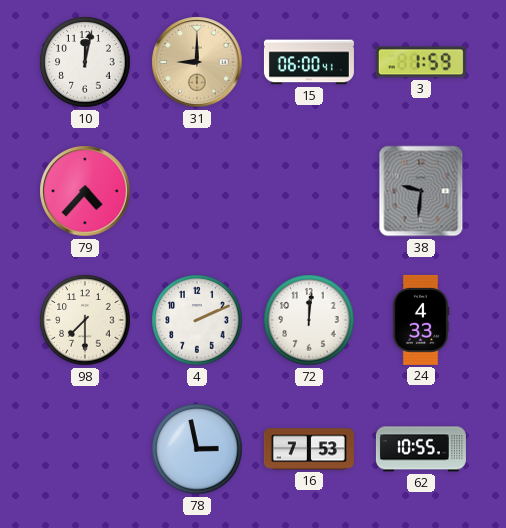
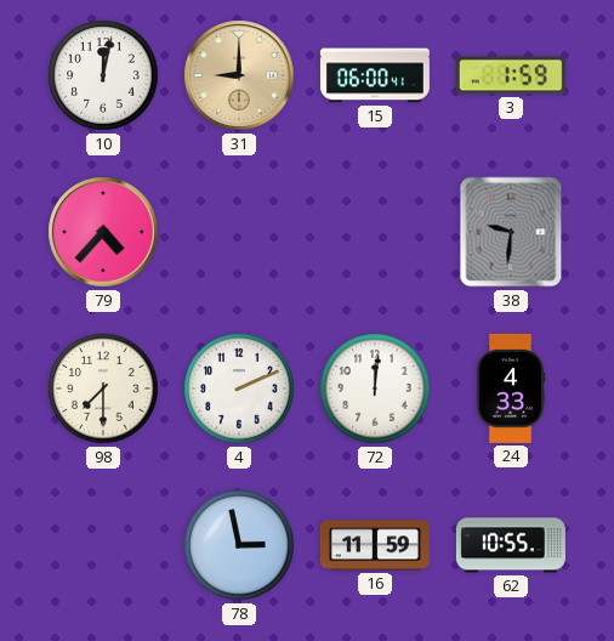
16: 7:53 -> 11:59 (375, 545)
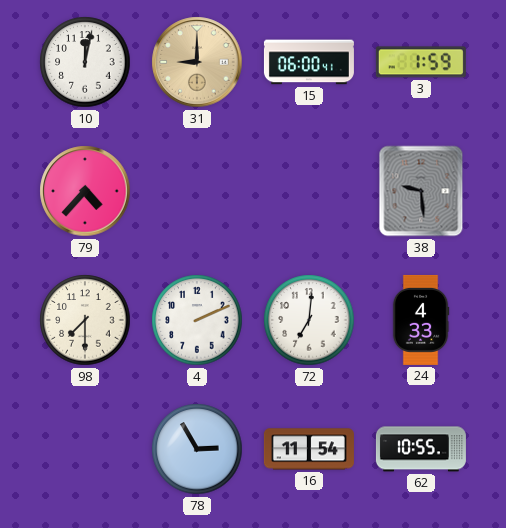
38: 9:31 -> 9:29 (421, 191)
72: 12:01 -> 7:01 (309, 320)
78: 2:58 -> 2:55 (197, 449)
16: 11:59 -> 11:54 (309, 449)
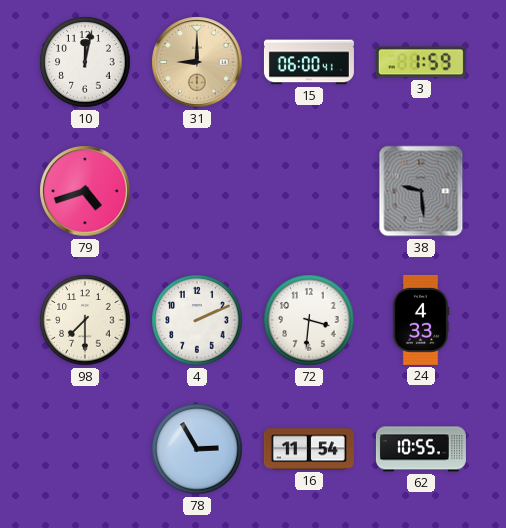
79: 4:37 -> 4:42 (85, 191)
72: 7:01 -> 3:31 (309, 320)
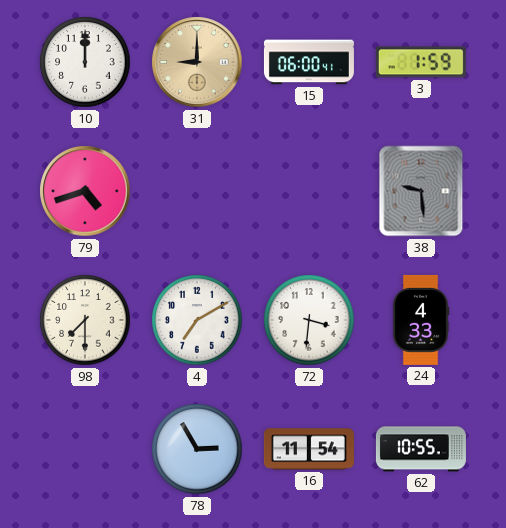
10: 12:02 -> 12:00 (85, 62)
4: 2:11 -> 7:10 (197, 320)
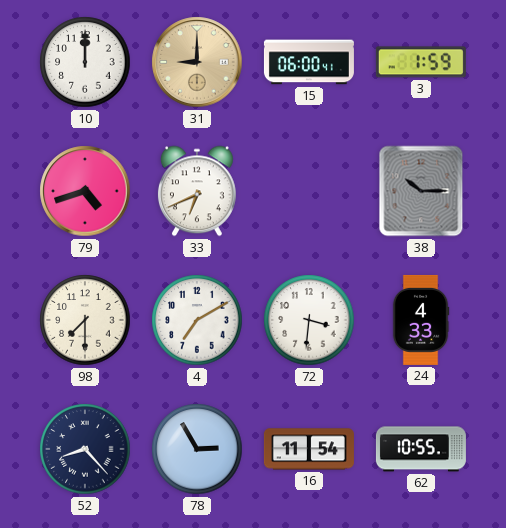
33: none -> 6:41 (197, 191)
38: 9:29 -> 10:15 (421, 191)
52: none -> 8:23 (85, 449)
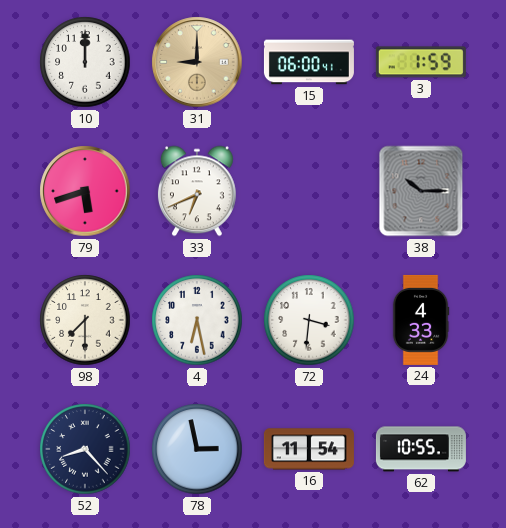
79: 4:42 -> 5:42 (85, 191)
4: 7:10 -> 6:28 (197, 320)
78: 2:55 -> 2:58 (197, 449)
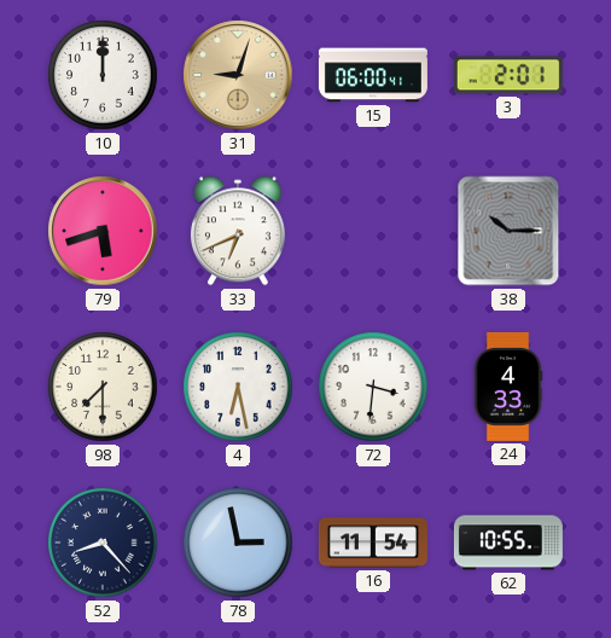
31: 9:00 -> 9:03 (238, 75)
3: 1:59 -> 2:01 (508, 75)
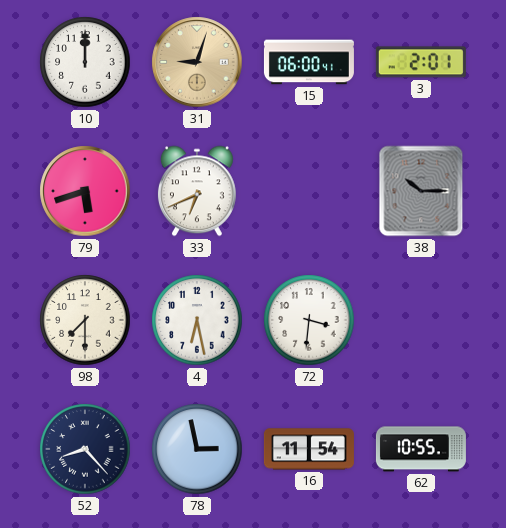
24: 4:33 -> none (508, 387)
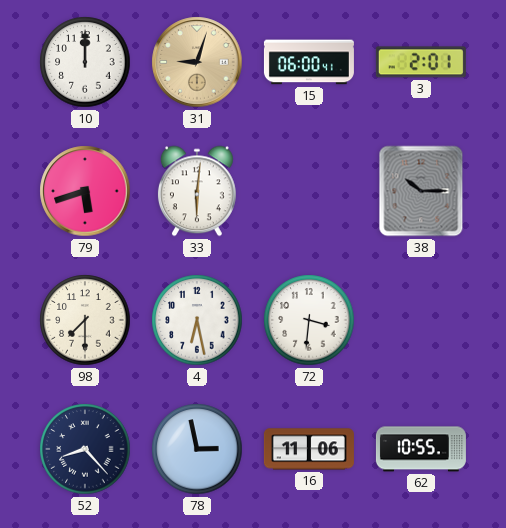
33: 6:41 -> 6:01 (197, 191)
16: 11:54 -> 11:06 (309, 449)
